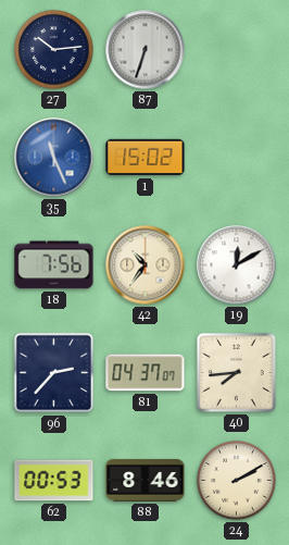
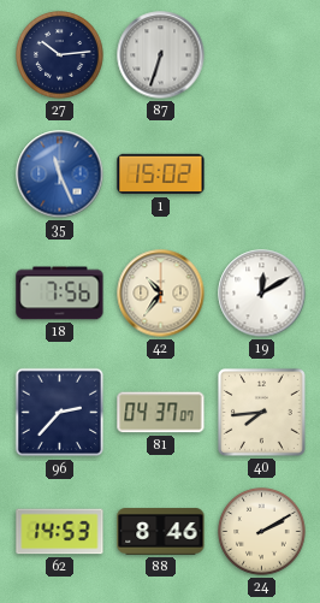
62: 00:53 -> 14:53 (60, 532)
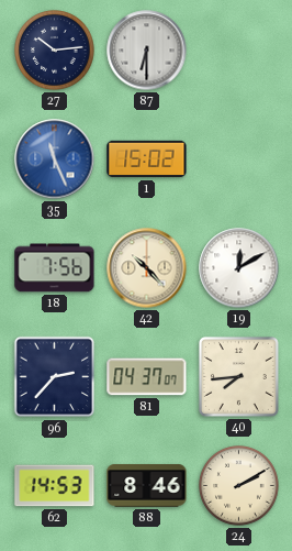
87: 6:33 -> 6:30 (147, 51)
42: 10:36 -> 10:23 (147, 268)
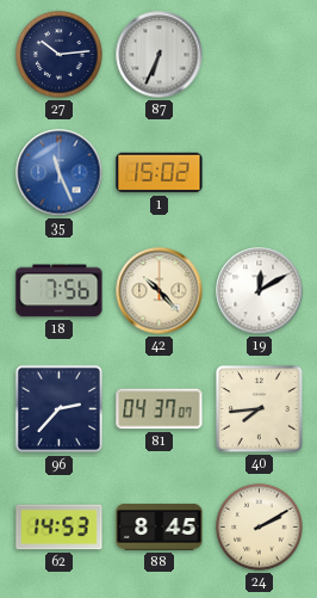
87: 6:30 -> 6:34 (160, 55)
88: 8:46 -> 8:45 (160, 528)
